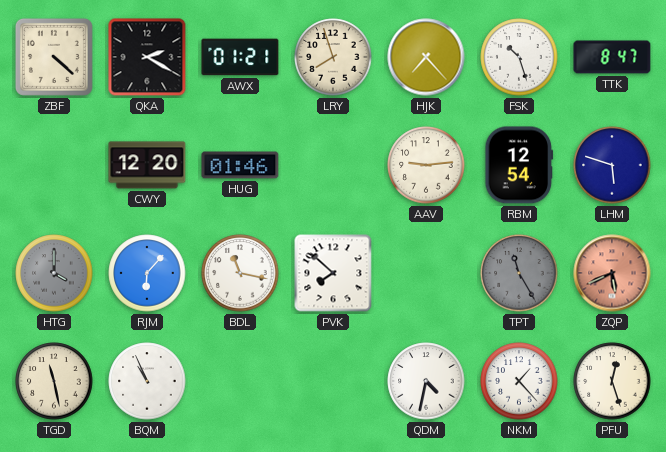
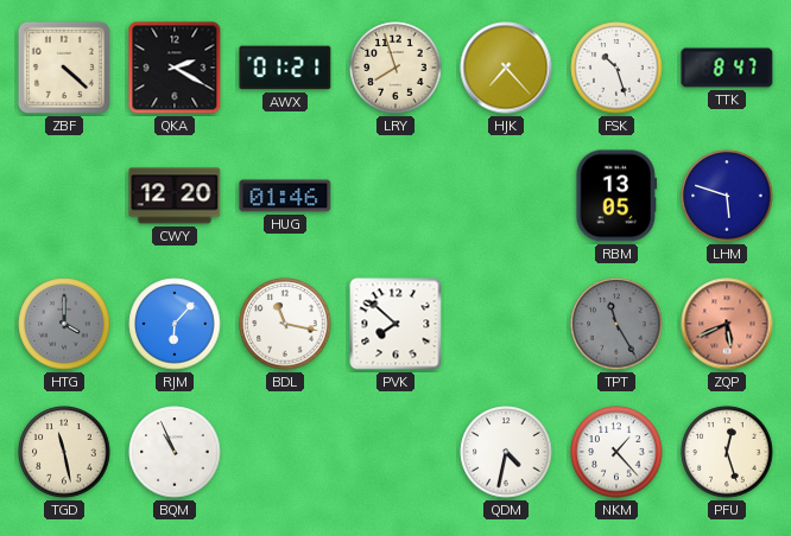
AAV: 9:14 -> none (426, 165)
RBM: 12:54 -> 13:05 (616, 196)
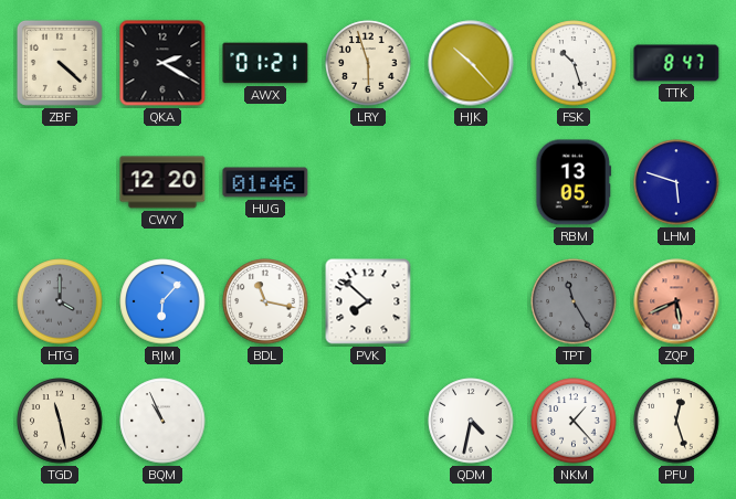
LRY: 7:57 -> 5:57 (368, 63)
HJK: 7:23 -> 10:23 (471, 63)
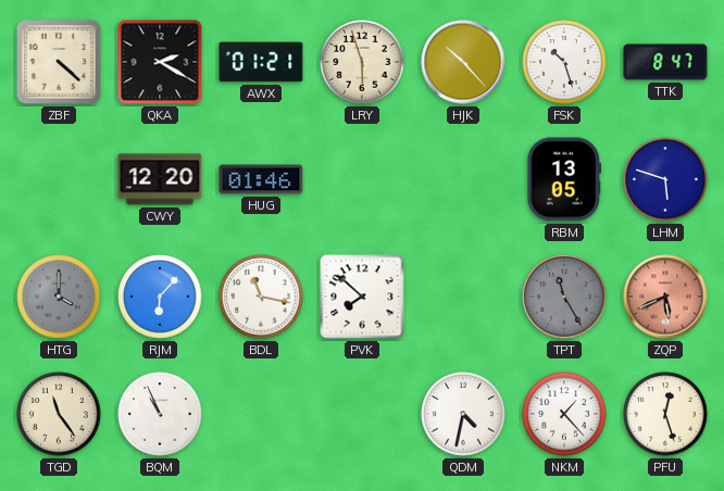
TGD: 11:28 -> 11:24 (59, 414)
